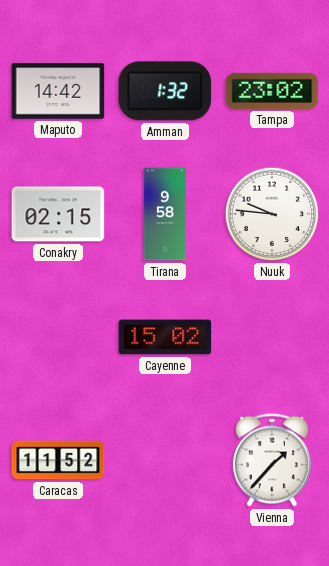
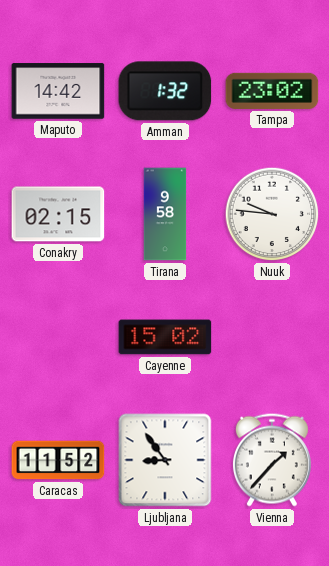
Ljubljana: none -> 8:54 (165, 460)
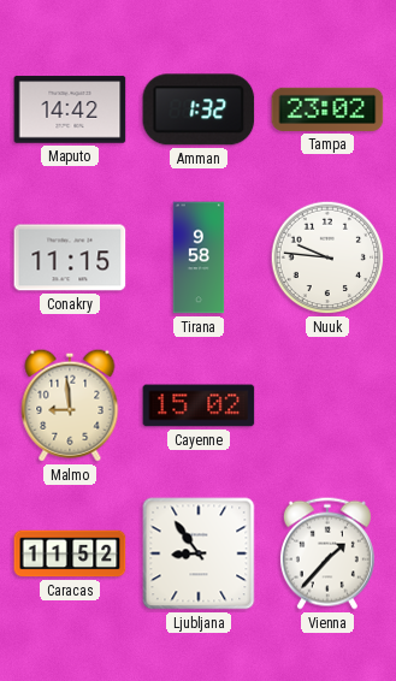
Conakry: 02:15 -> 11:15 (70, 257)
Malmo: none -> 8:59 (70, 405)
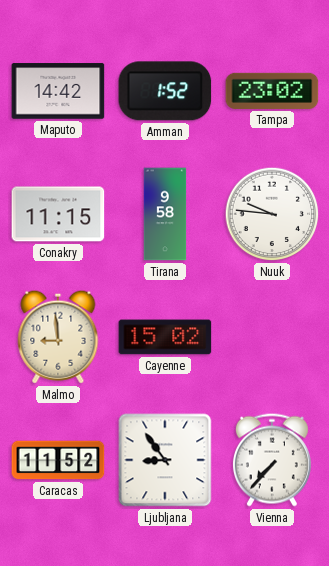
Amman: 1:32 -> 1:52 (165, 91)
Vienna: 1:37 -> 7:37 (272, 460)
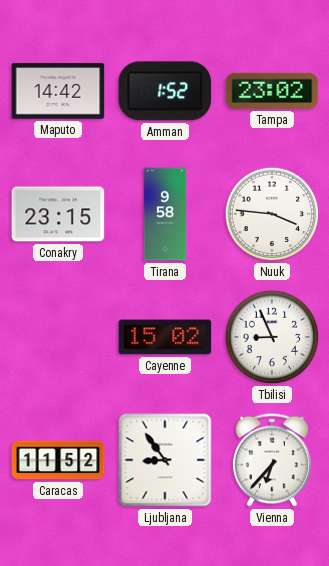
Conakry: 11:15 -> 23:15 (58, 214)
Nuuk: 9:46 -> 3:46 (272, 214)
Malmo: 8:59 -> none (58, 337)
Tbilisi: none -> 8:56 (272, 337)
Vienna: 7:37 -> 6:37 (272, 460)
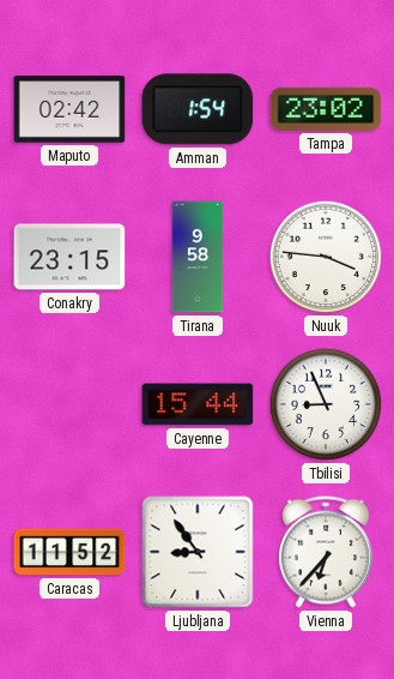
Maputo: 14:42 -> 02:42 (69, 109)
Amman: 1:52 -> 1:54 (198, 109)
Cayenne: 15:02 -> 15:44 (198, 404)
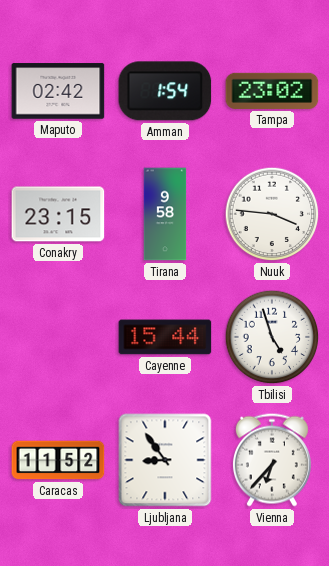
Tbilisi: 8:56 -> 4:57 (272, 337)
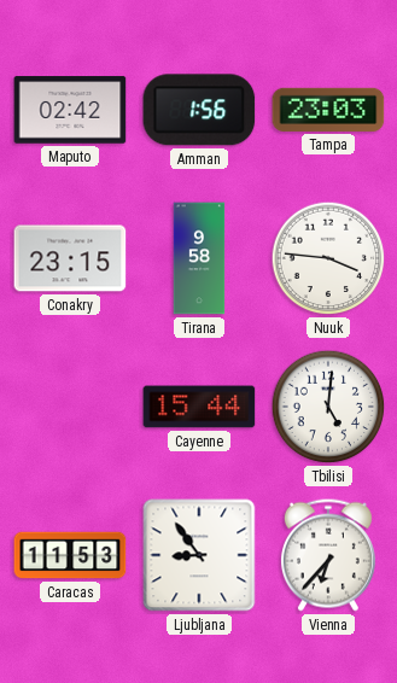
Amman: 1:54 -> 1:56 (199, 110)
Tampa: 23:02 -> 23:03 (328, 110)
Tbilisi: 4:57 -> 5:01 (328, 407)
Caracas: 11:52 -> 11:53 (70, 555)
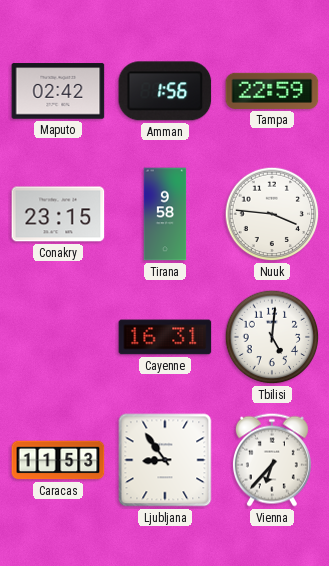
Tampa: 23:03 -> 22:59 (272, 91)
Cayenne: 15:44 -> 16:31 (165, 337)
